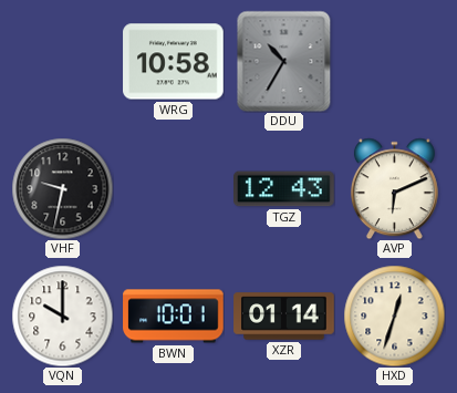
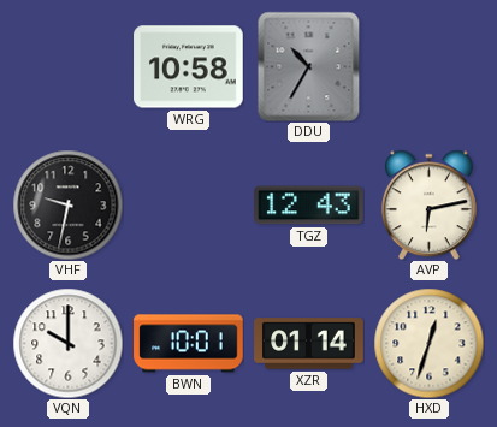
AVP: 6:11 -> 6:13 (428, 204)
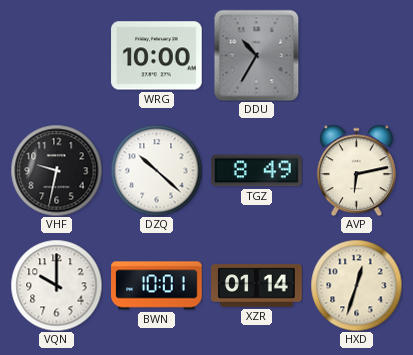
WRG: 10:58 -> 10:00 (157, 56)
DZQ: none -> 10:22 (156, 170)
TGZ: 12:43 -> 8:49 (257, 171)
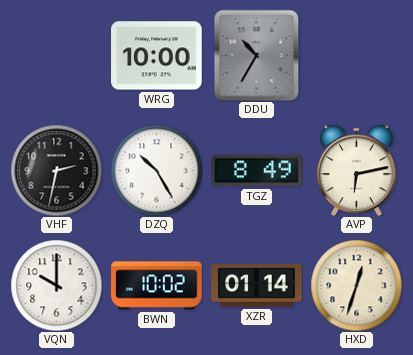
VHF: 9:32 -> 2:32 (56, 170)
DZQ: 10:22 -> 10:25 (156, 170)
BWN: 10:01 -> 10:02 (157, 286)
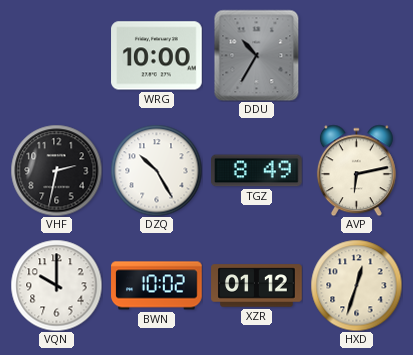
XZR: 01:14 -> 01:12 (257, 286)
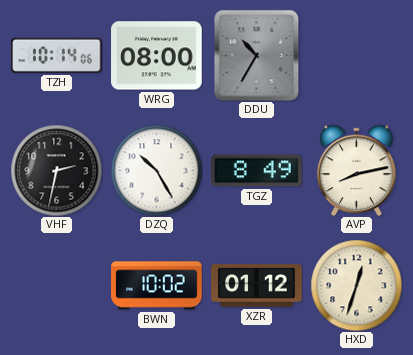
TZH: none -> 10:14 (57, 55)
WRG: 10:00 -> 08:00 (157, 56)
AVP: 6:13 -> 8:13 (356, 170)
VQN: 10:00 -> none (56, 285)
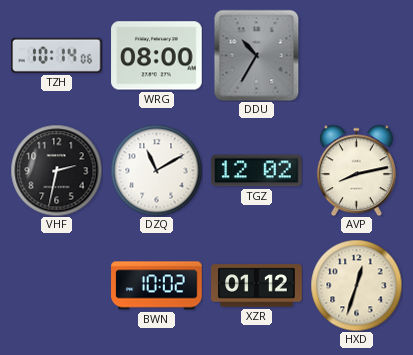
DZQ: 10:25 -> 11:10 (156, 170)
TGZ: 8:49 -> 12:02 (257, 171)
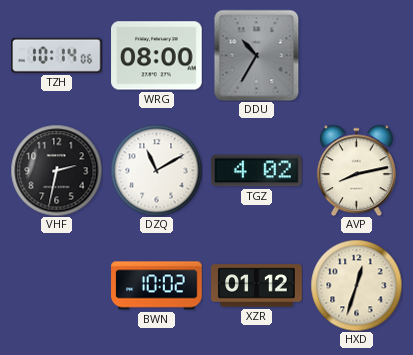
TGZ: 12:02 -> 4:02 (257, 171)
